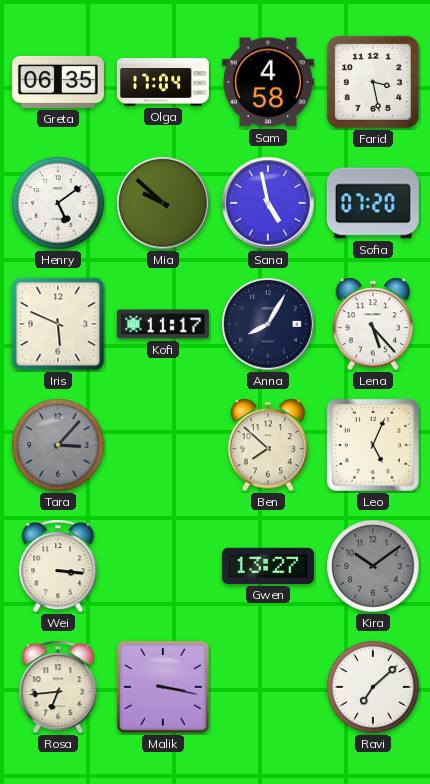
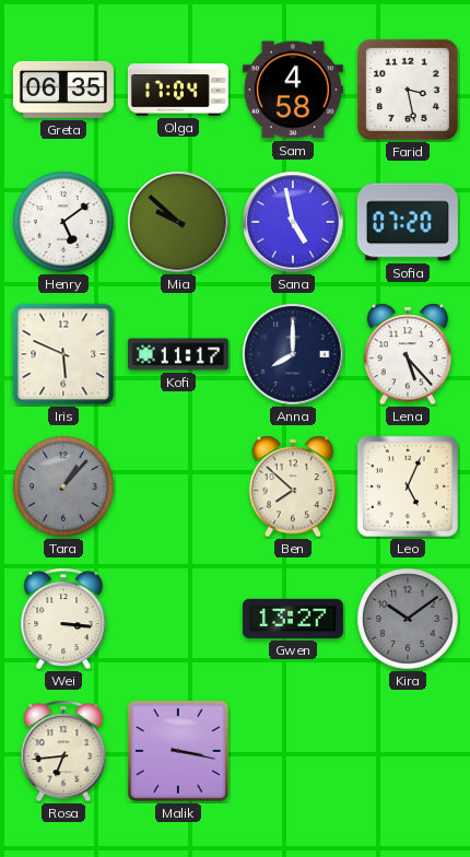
Anna: 8:05 -> 8:00 (293, 354)
Tara: 3:07 -> 1:07 (63, 486)
Ravi: 7:08 -> none (373, 687)
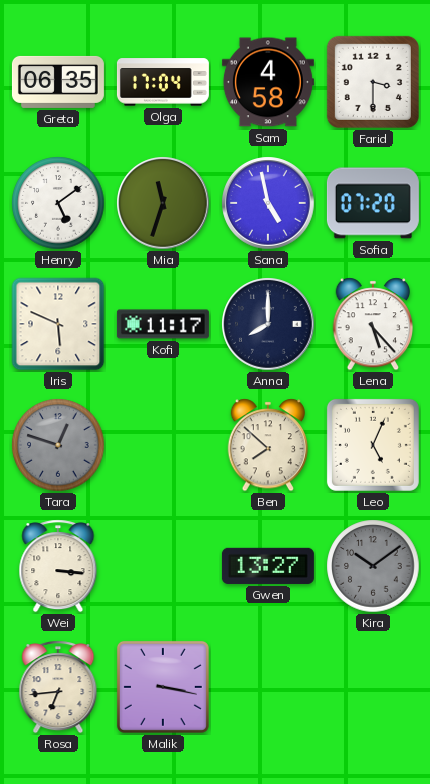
Farid: 3:28 -> 3:30 (373, 82)
Mia: 9:52 -> 11:33 (163, 203)
Tara: 1:07 -> 12:48 (58, 445)
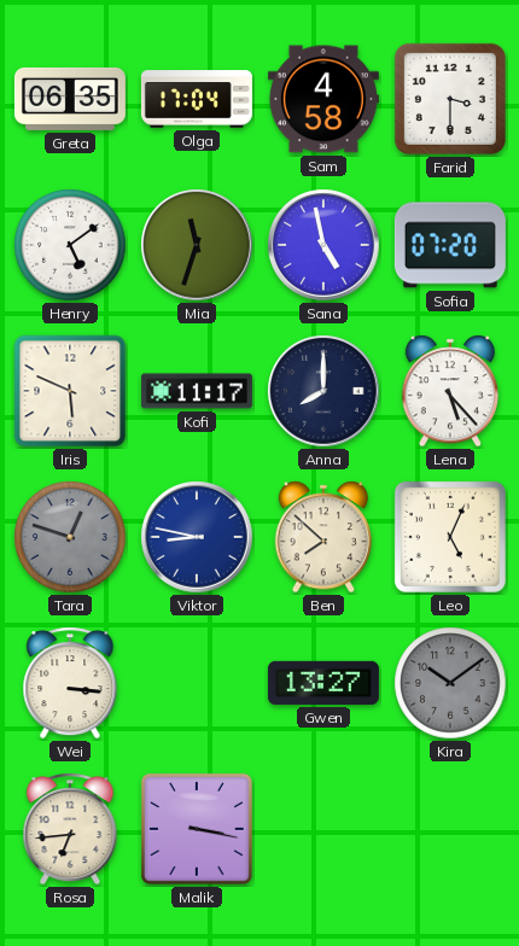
Viktor: none -> 8:47 (197, 537)
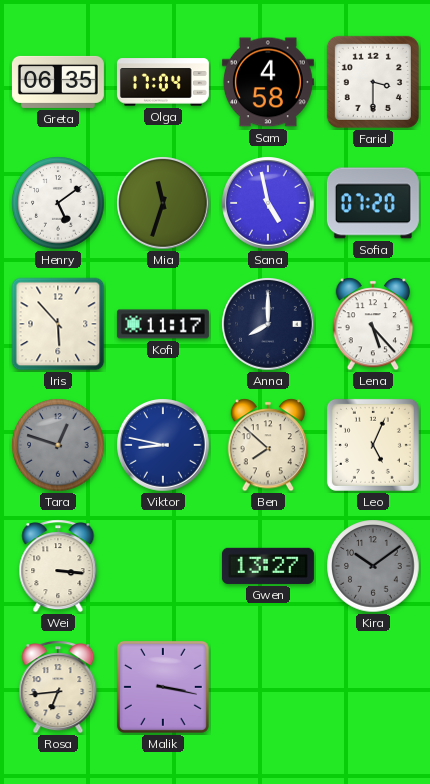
Iris: 5:49 -> 5:53 (58, 324)
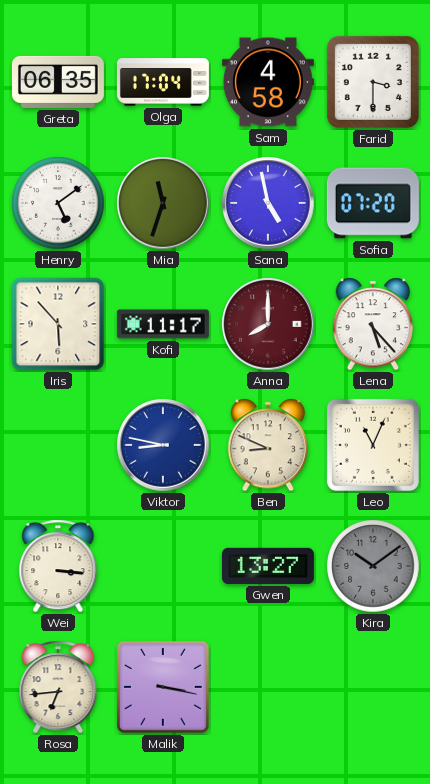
Anna dial: navy -> burgundy (268, 324)
Tara: 12:48 -> none (58, 445)
Ben: 7:52 -> 8:49 (268, 445)
Leo: 5:04 -> 11:04 (373, 445)
